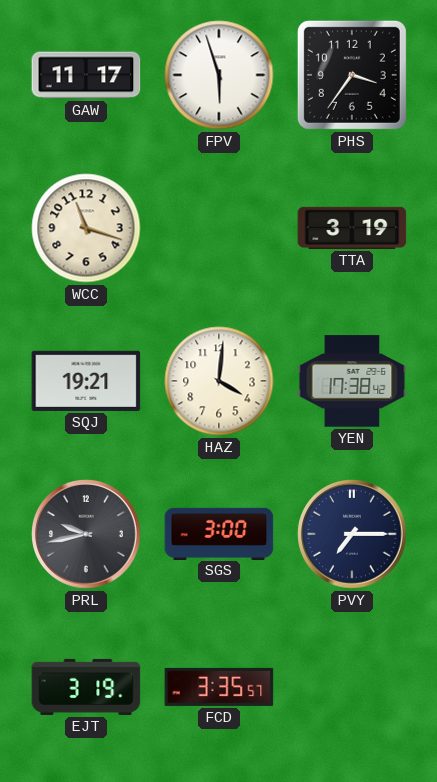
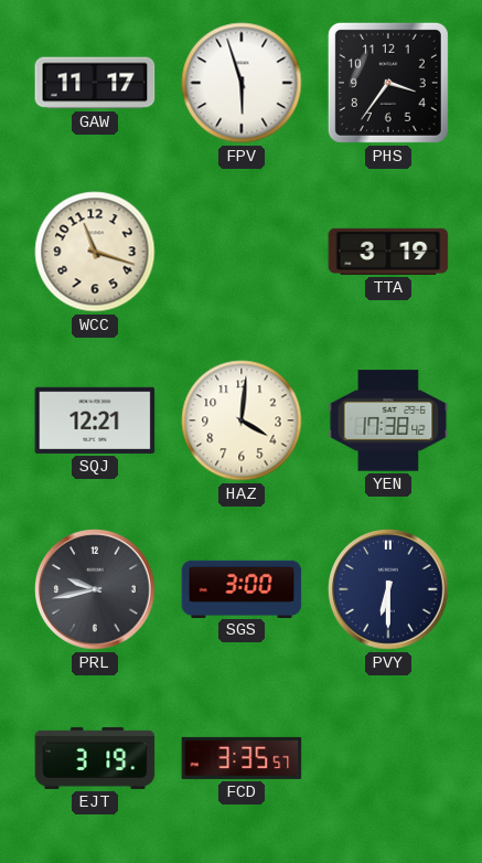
SQJ: 19:21 -> 12:21 (95, 420)
PVY: 7:15 -> 6:30 (388, 589)
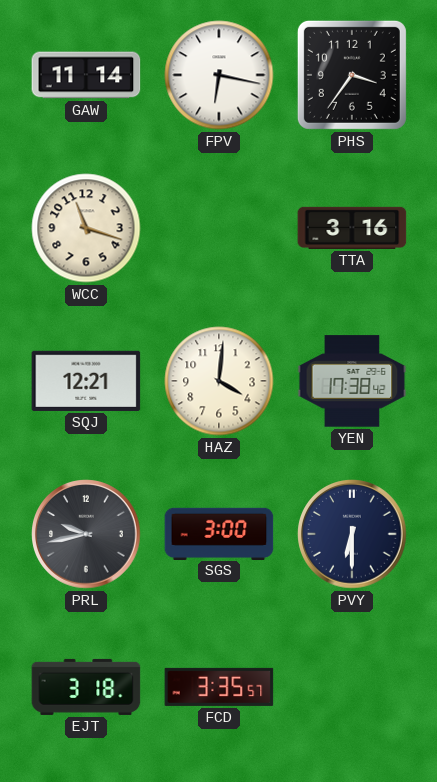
GAW: 11:17 -> 11:14 (86, 75)
FPV: 5:57 -> 6:17 (219, 75)
TTA: 3:19 -> 3:16 (352, 228)
EJT: 3:19 -> 3:18 (86, 687)
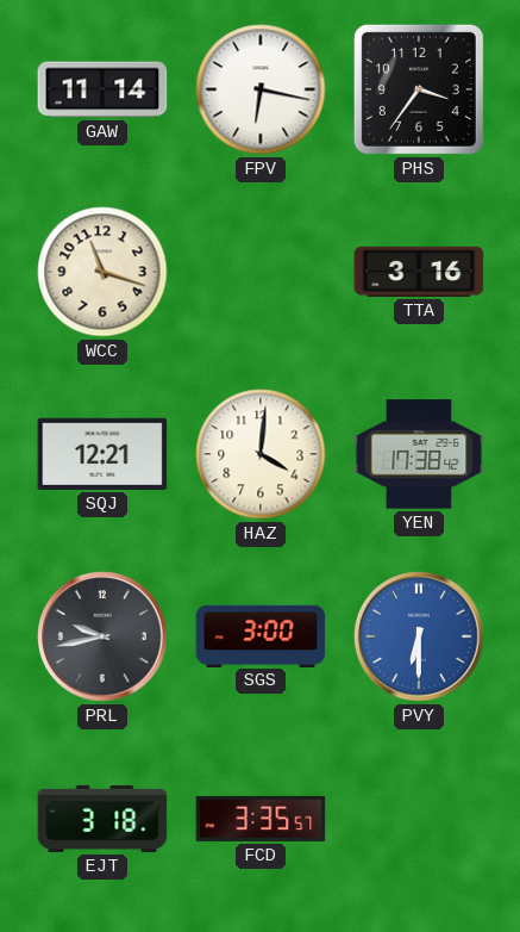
PVY dial: navy -> blue (419, 636)
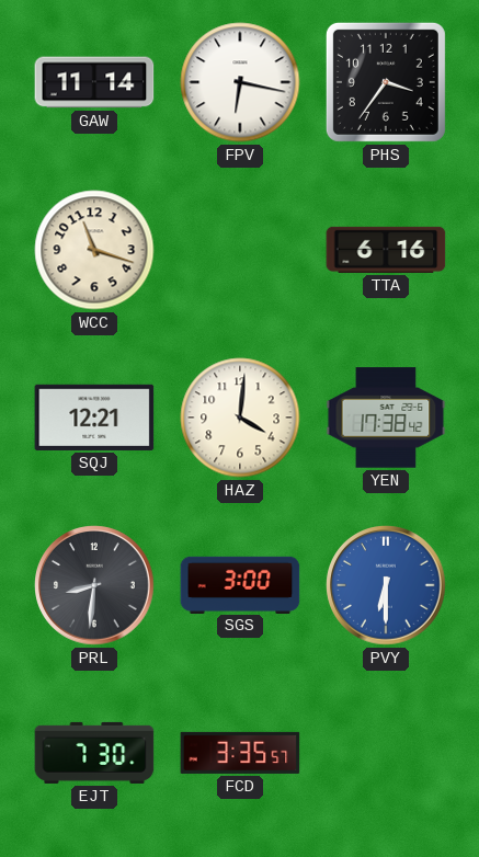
TTA: 3:16 -> 6:16 (386, 250)
PRL: 9:43 -> 8:31 (94, 585)
EJT: 3:18 -> 7:30 (94, 753)
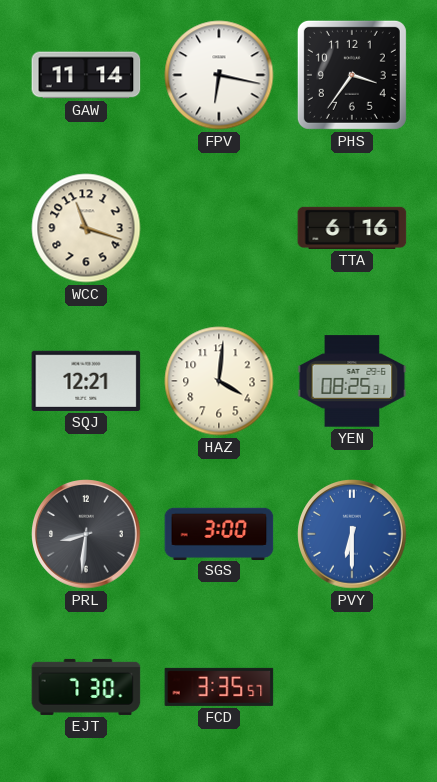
YEN: 17:38 -> 08:25 (352, 381)
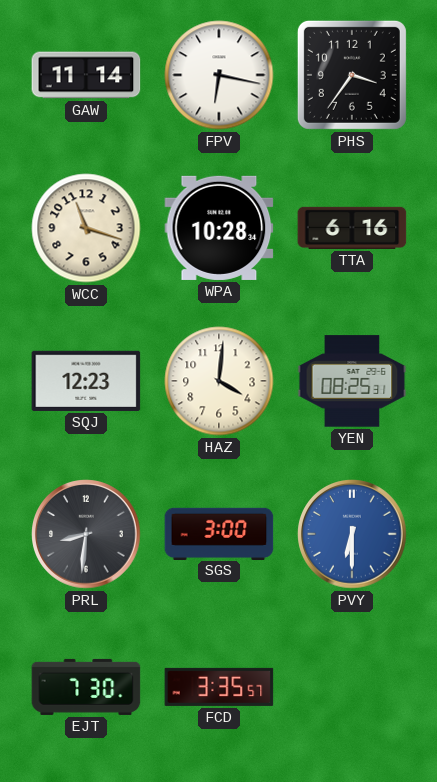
WPA: none -> 10:28 (219, 228)
SQJ: 12:21 -> 12:23 (86, 381)
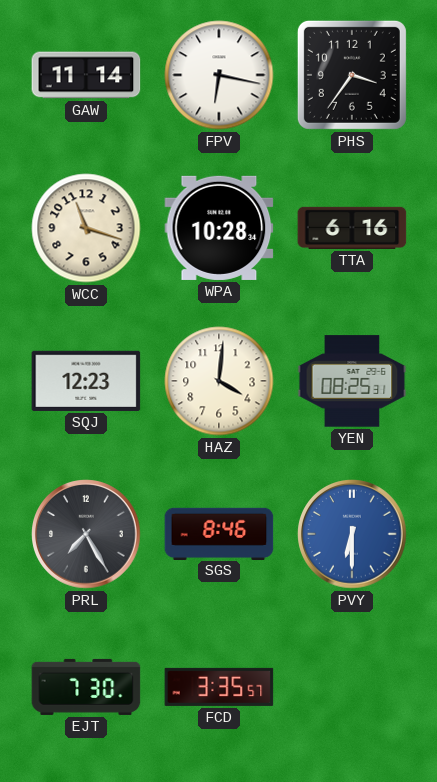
PRL: 8:31 -> 7:25 (86, 534)
SGS: 3:00 -> 8:46 (219, 533)
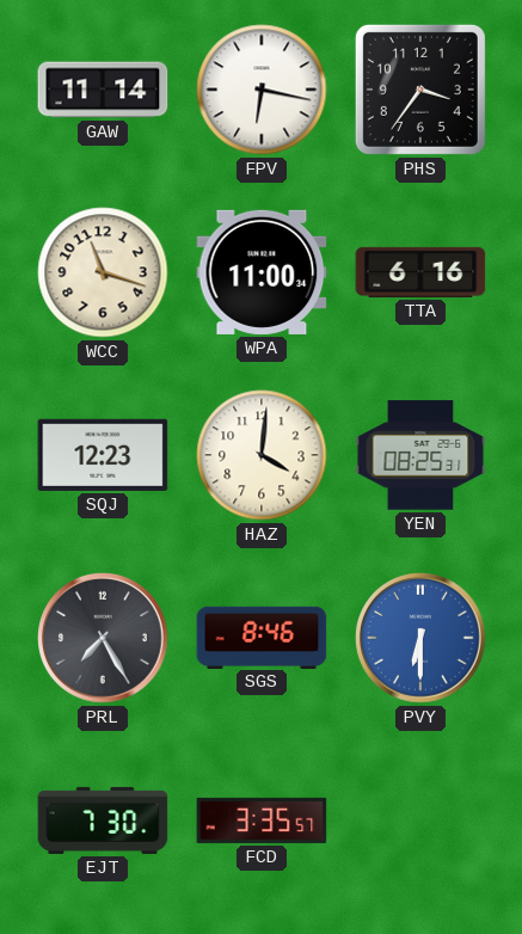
WPA: 10:28 -> 11:00 (262, 272)
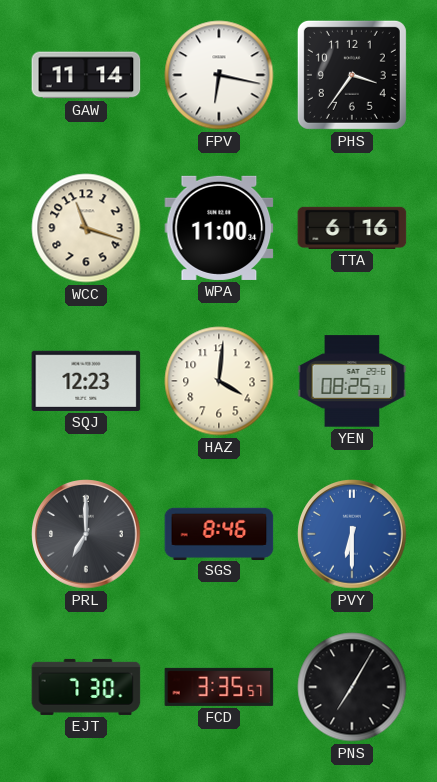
PRL: 7:25 -> 7:00 (86, 534)
PNS: none -> 7:05 (352, 687)
